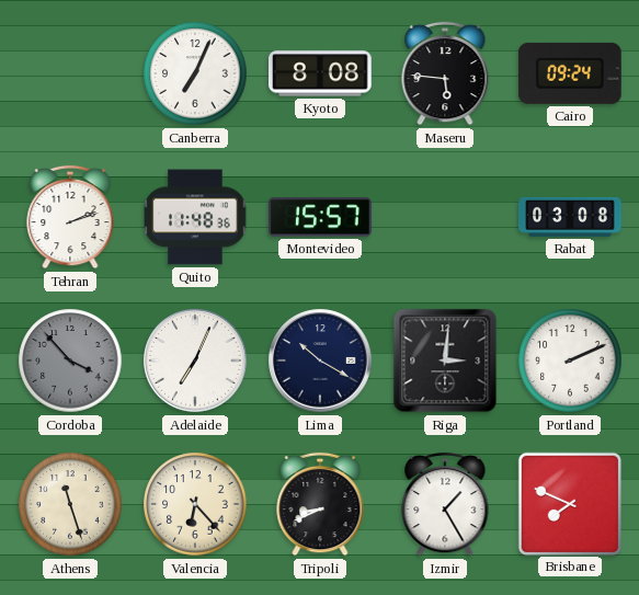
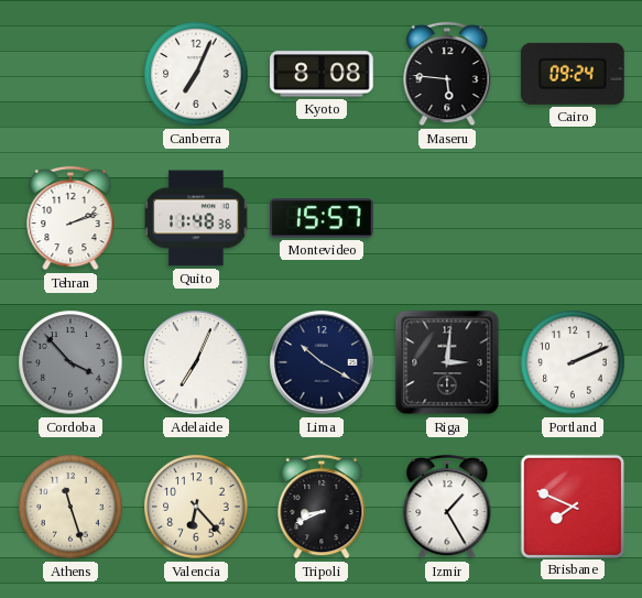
Rabat: 03:08 -> none (570, 217)
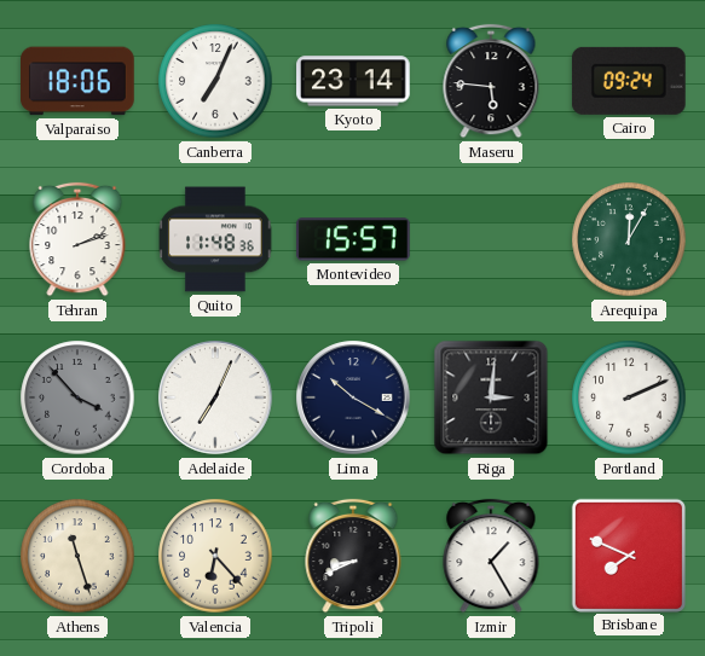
Valparaiso: none -> 18:06 (79, 81)
Kyoto: 8:08 -> 23:14 (354, 81)
Arequipa: none -> 12:05 (629, 239)
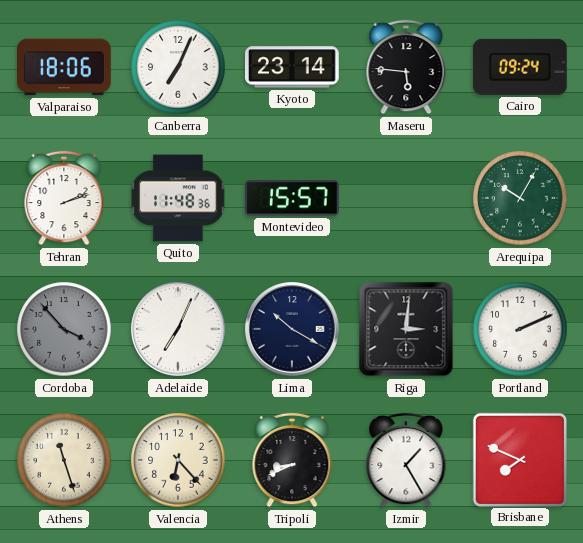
Arequipa: 12:05 -> 10:05 (520, 198)
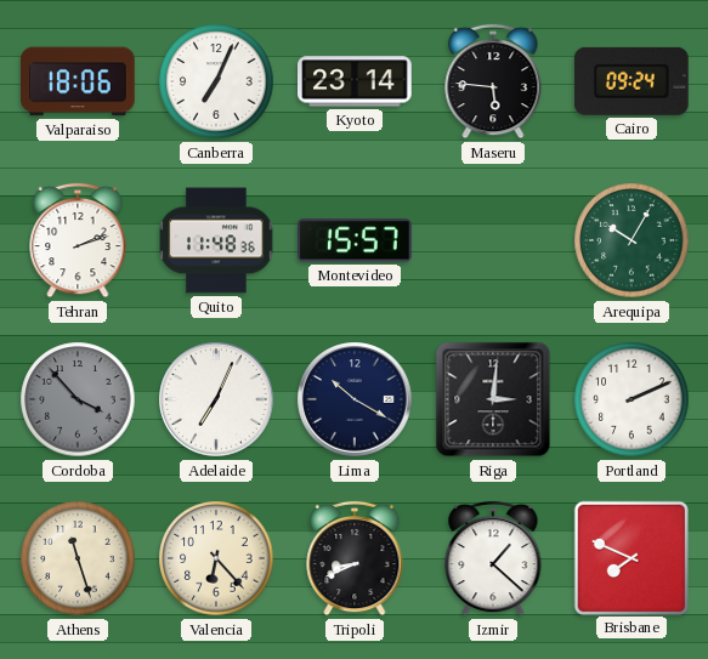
Izmir: 1:25 -> 1:22 (493, 558)
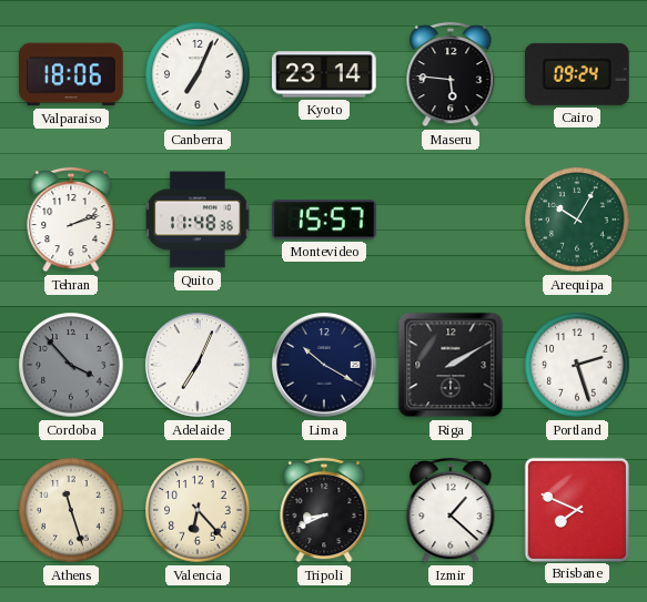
Riga: 3:01 -> 2:10 (451, 365)
Portland: 2:11 -> 2:27 (577, 365)
